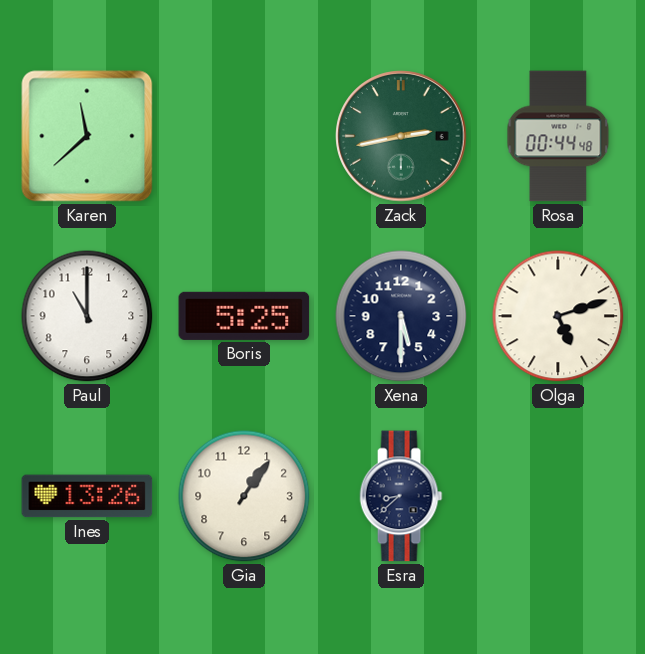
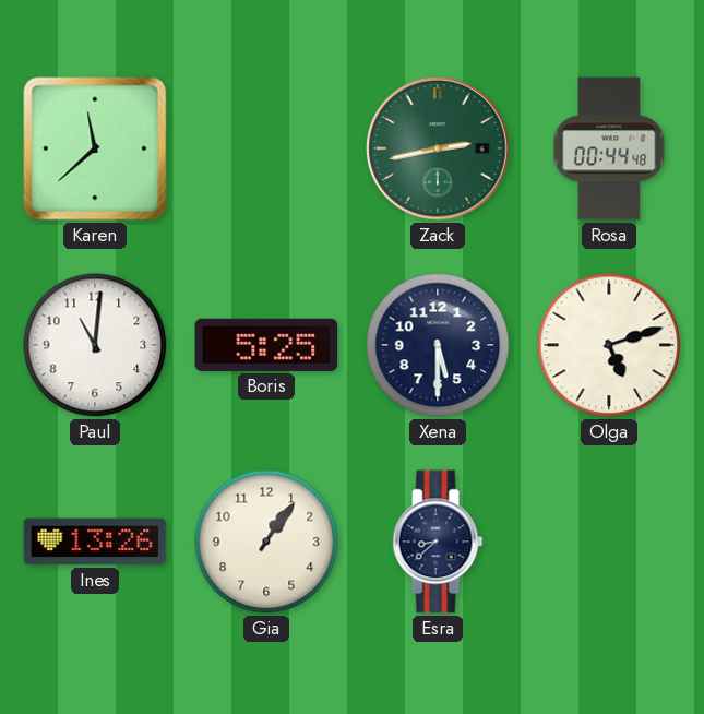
Paul: 11:00 -> 11:01 (95, 345)
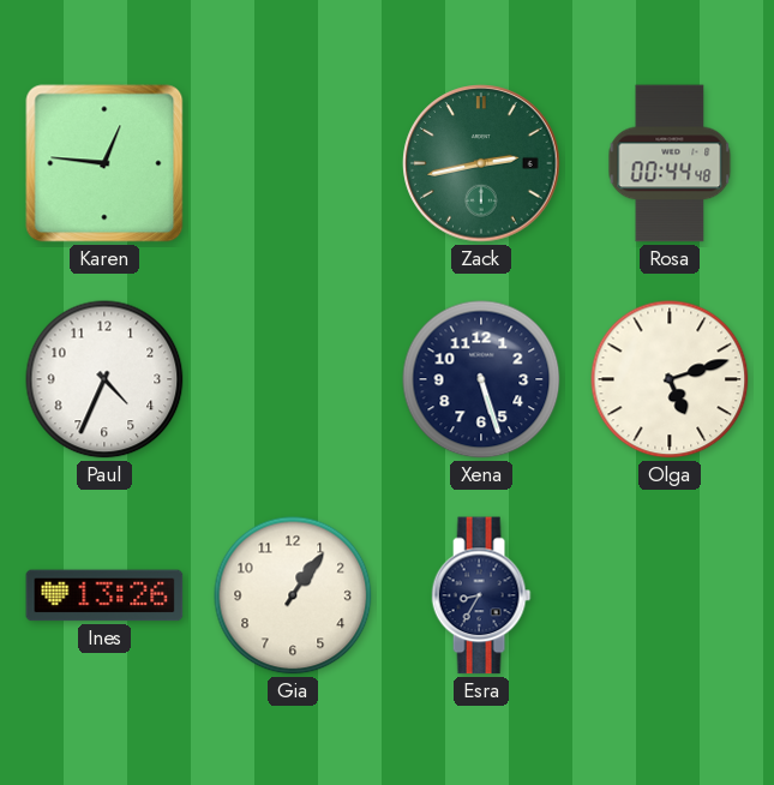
Karen: 11:38 -> 12:46 (104, 163)
Paul: 11:01 -> 4:34 (104, 379)
Boris: 5:25 -> none (266, 345)
Xena: 5:30 -> 5:27 (481, 379)
Esra: 8:38 -> 8:35 (481, 595)
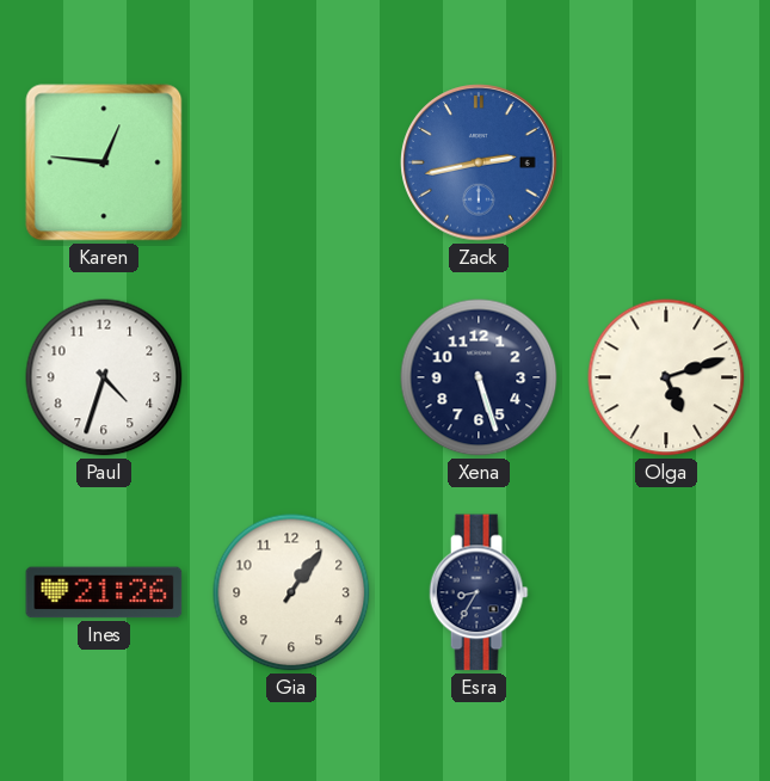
Zack dial: green -> blue (479, 162)
Rosa: 00:44 -> none (670, 163)
Paul: 4:34 -> 4:33 (104, 377)
Ines: 13:26 -> 21:26 (104, 592)
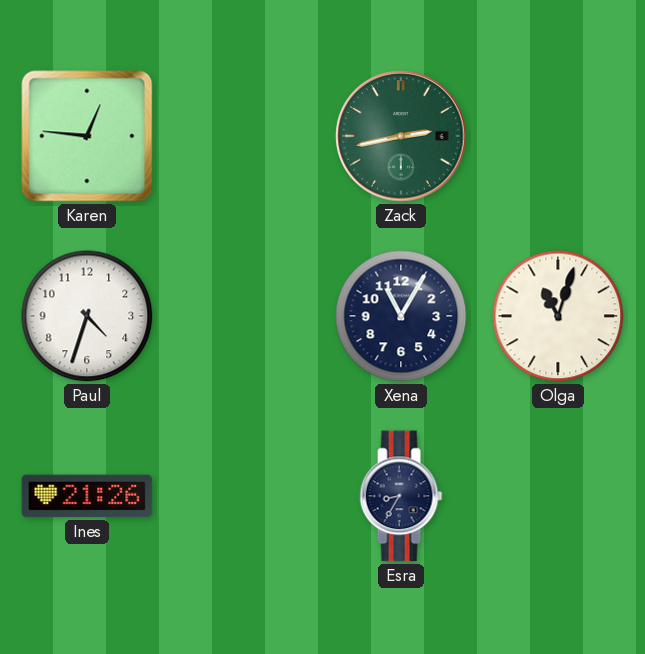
Zack dial: blue -> green (401, 136)
Xena: 5:27 -> 11:05 (401, 316)
Olga: 5:12 -> 11:03 (558, 316)
Gia: 1:06 -> none (291, 592)
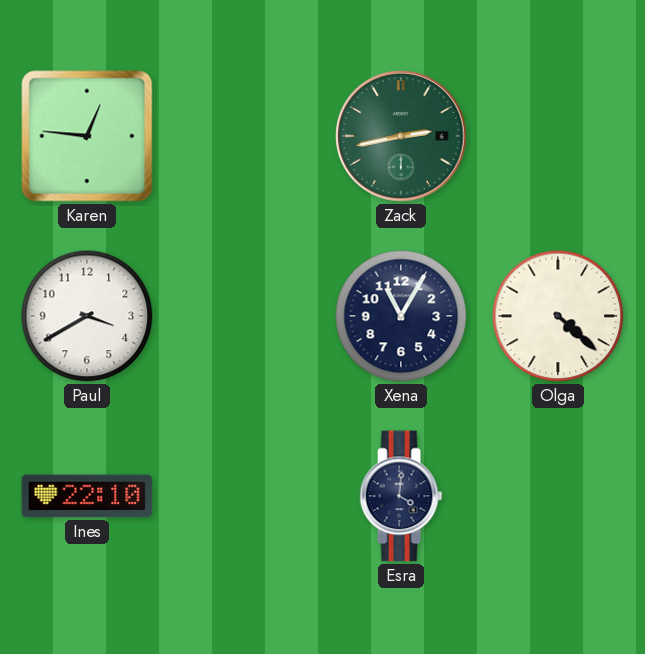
Paul: 4:33 -> 3:40 (87, 316)
Olga: 11:03 -> 4:22 (558, 316)
Ines: 21:26 -> 22:10 (87, 496)
Esra: 8:35 -> 4:01 (401, 496)
